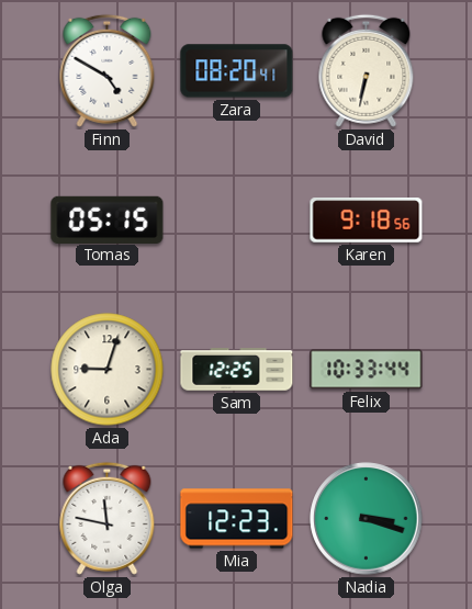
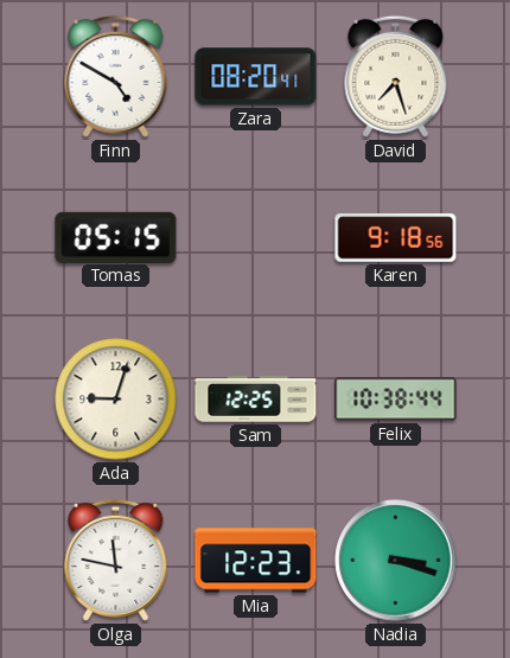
David: 6:32 -> 7:27 (396, 76)
Felix: 10:33 -> 10:38 (396, 400)
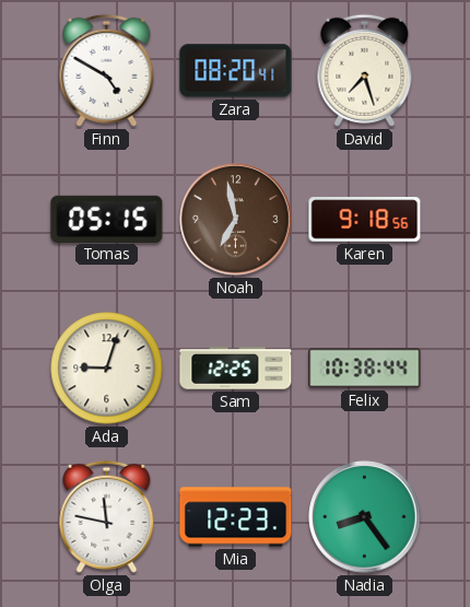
Noah: none -> 6:58 (236, 220)
Nadia: 3:18 -> 8:24 (365, 517)
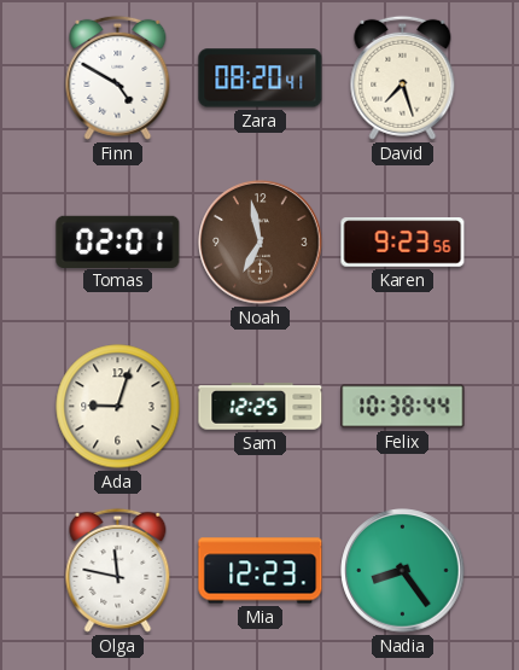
Tomas: 05:15 -> 02:01 (118, 241)
Karen: 9:18 -> 9:23 (403, 243)
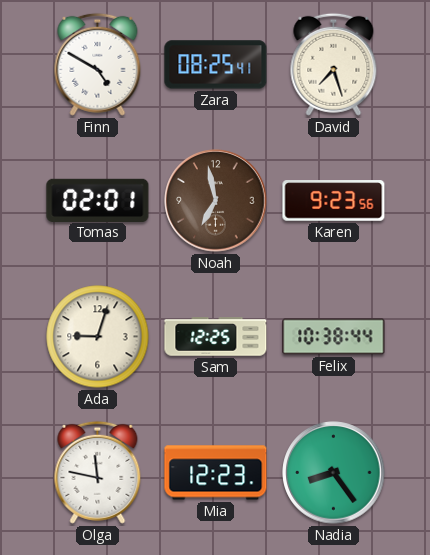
Zara: 08:20 -> 08:25 (216, 65)
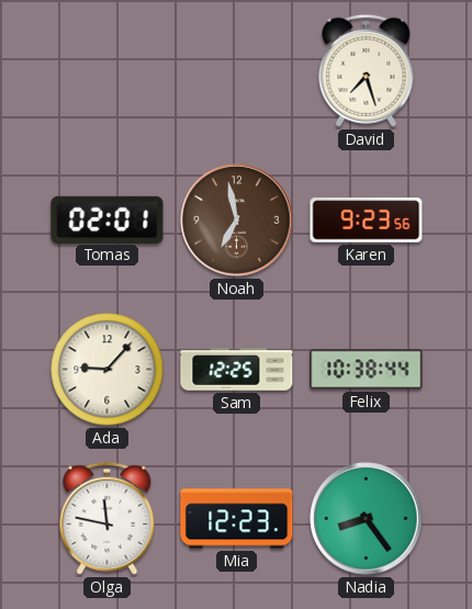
Finn: 4:50 -> none (98, 64)
Zara: 08:25 -> none (216, 65)
Ada: 9:03 -> 9:07 (108, 370)
